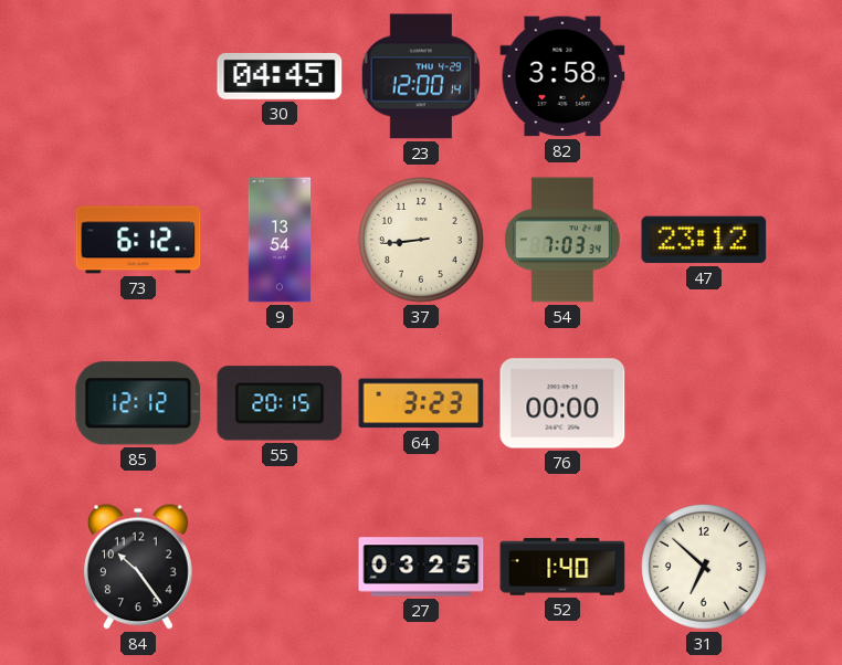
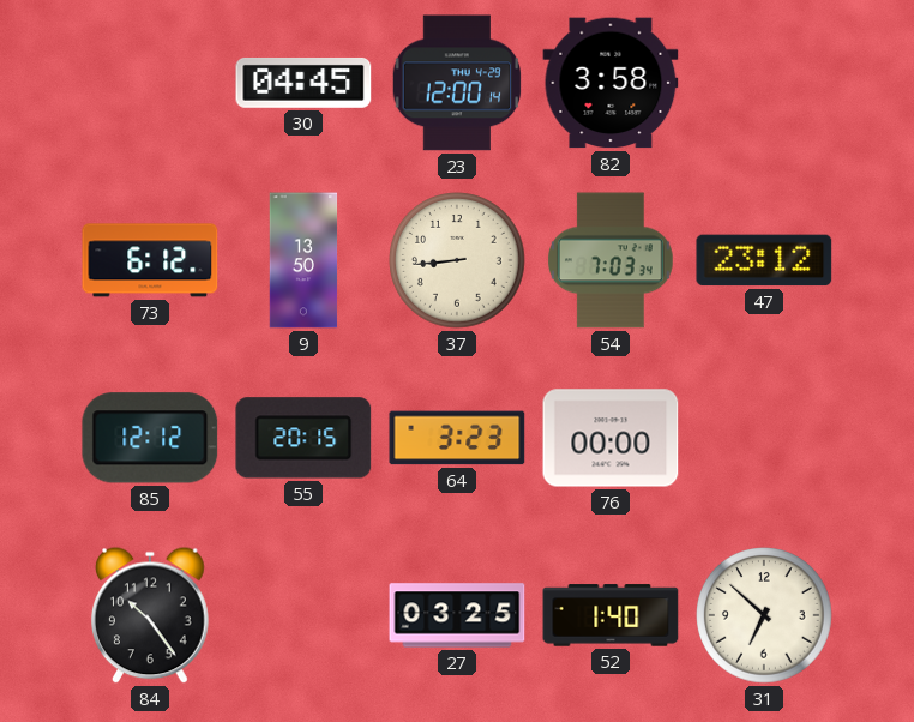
9: 13:54 -> 13:50 (303, 260)
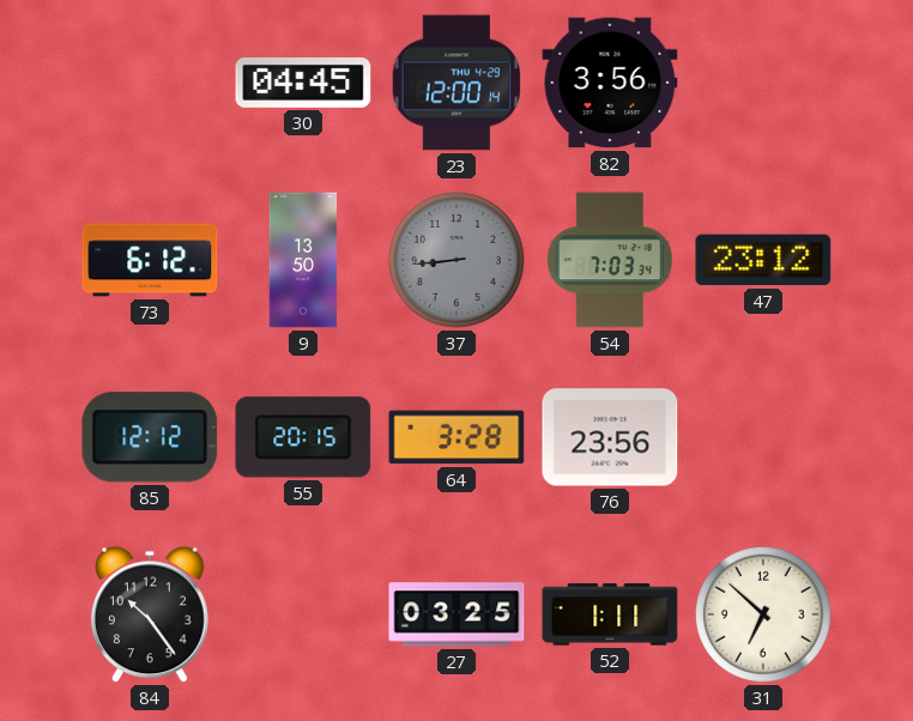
82: 3:58 -> 3:56 (610, 83)
37 dial: cream -> grey (456, 260)
64: 3:23 -> 3:28 (456, 437)
76: 00:00 -> 23:56 (610, 437)
52: 1:40 -> 1:11 (610, 614)
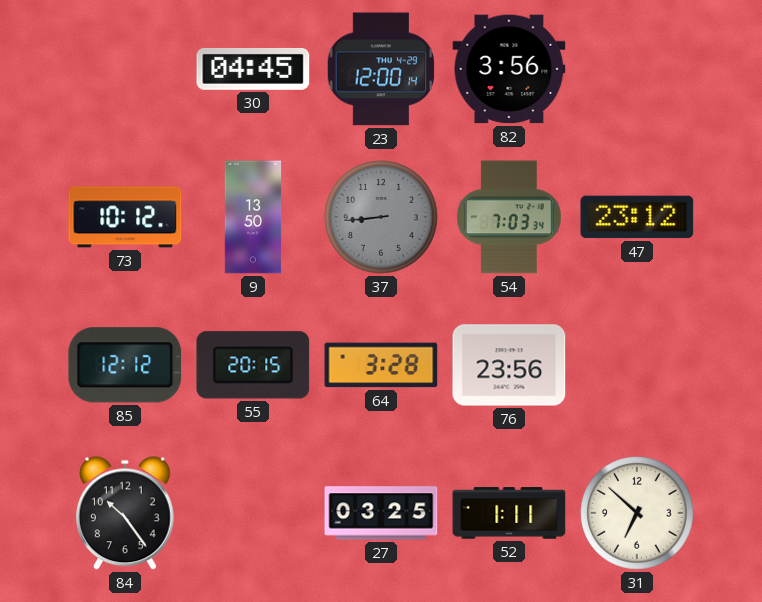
73: 6:12 -> 10:12 (125, 217)
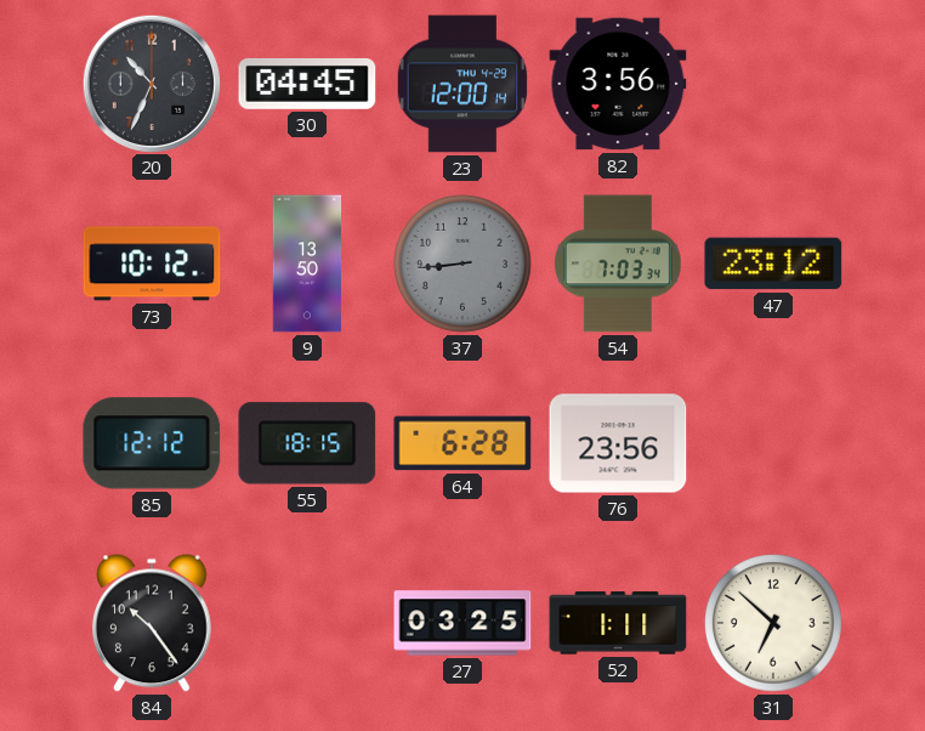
20: none -> 10:34 (151, 83)
55: 20:15 -> 18:15 (307, 443)
64: 3:28 -> 6:28 (462, 443)
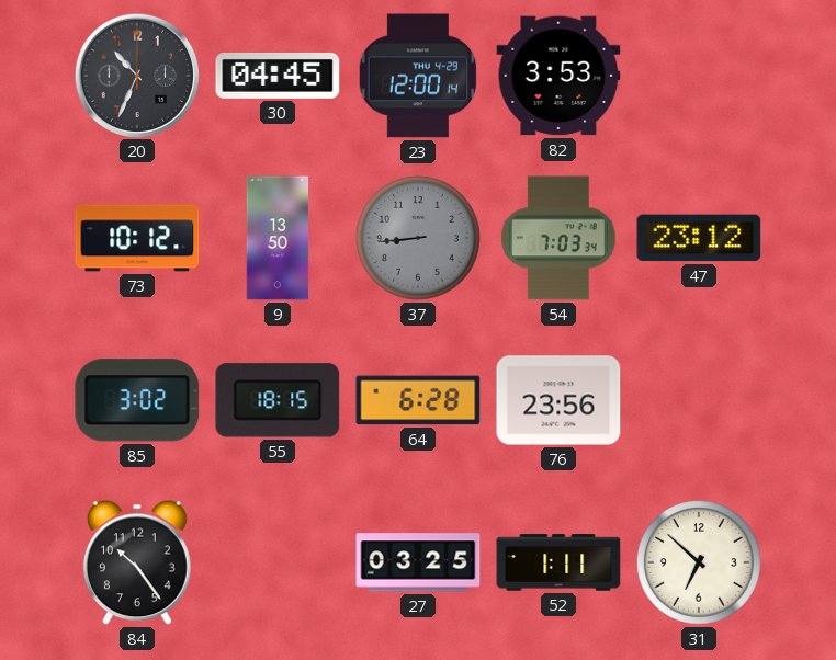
82: 3:56 -> 3:53 (558, 76)
85: 12:12 -> 3:02 (137, 400)
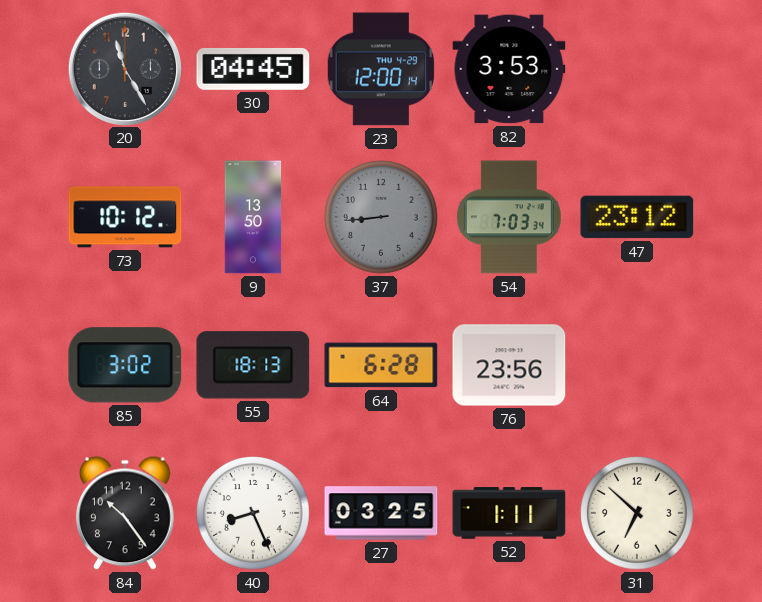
20: 10:34 -> 11:25 (124, 68)
55: 18:15 -> 18:13 (253, 365)
40: none -> 8:26 (253, 513)
